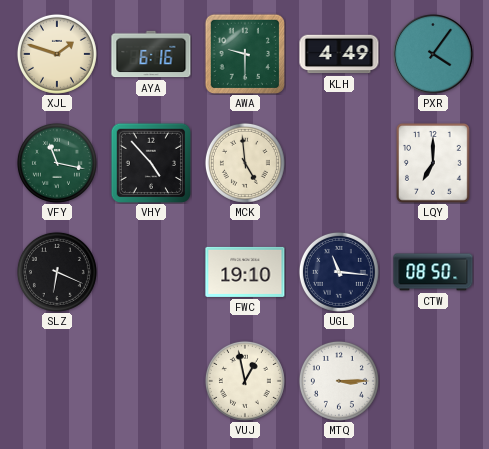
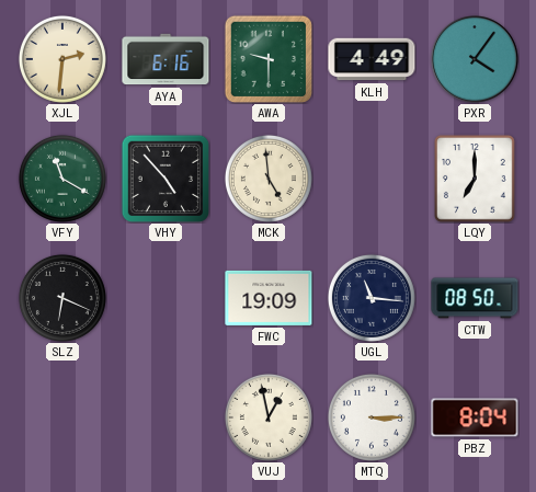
XJL: 1:48 -> 2:31 (62, 59)
VFY: 11:17 -> 11:20 (62, 179)
FWC: 19:10 -> 19:09 (269, 298)
PBZ: none -> 8:04 (475, 417)
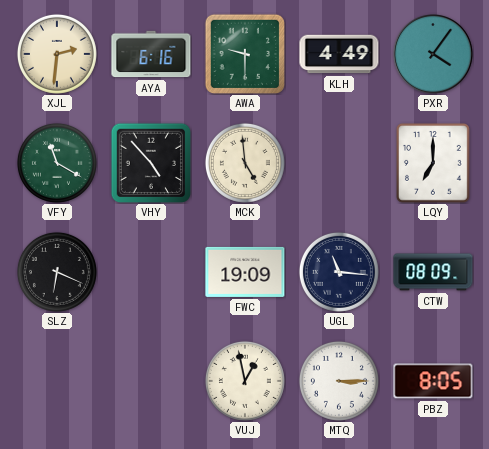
CTW: 08:50 -> 08:09 (433, 272)
PBZ: 8:04 -> 8:05 (433, 381)
